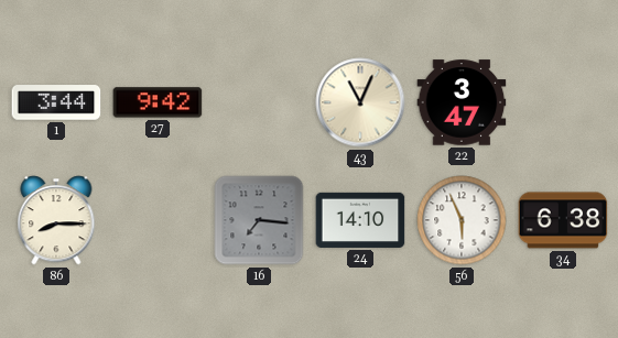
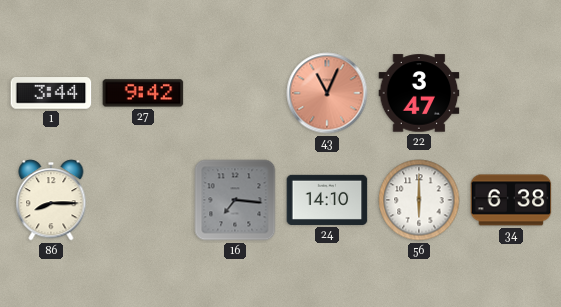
43 dial: cream -> salmon (327, 93)
56: 5:56 -> 6:00 (419, 200)
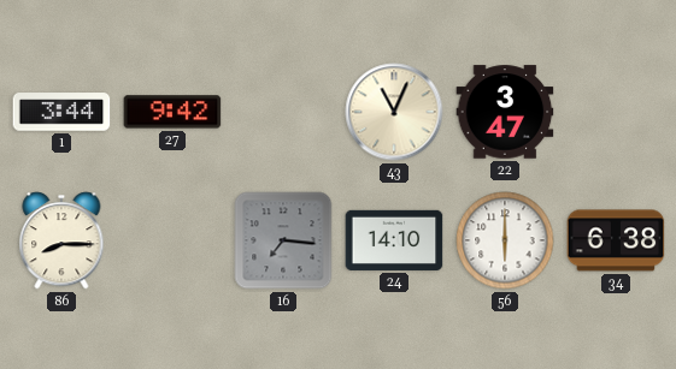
43 dial: salmon -> cream (394, 112)
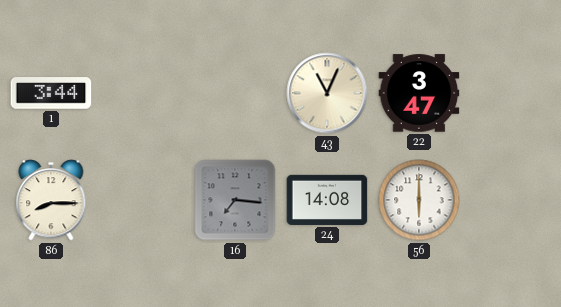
27: 9:42 -> none (172, 112)
24: 14:10 -> 14:08 (327, 200)
34: 6:38 -> none (616, 240)
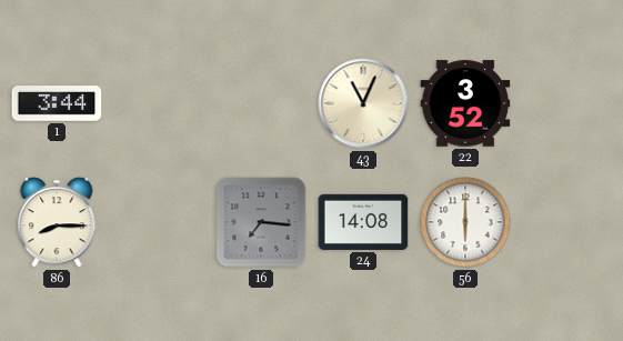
22: 3:47 -> 3:52 (465, 103)
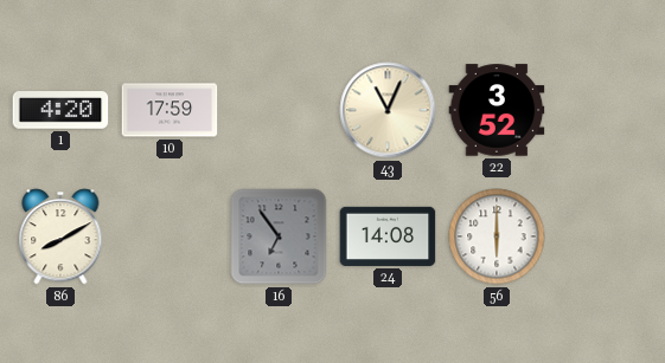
1: 3:44 -> 4:20 (60, 110)
10: none -> 17:59 (170, 110)
86: 8:15 -> 8:10 (60, 236)
16: 7:16 -> 6:54 (279, 236)
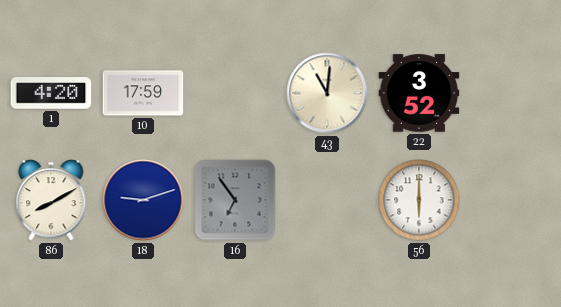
43: 11:04 -> 11:01 (327, 93)
18: none -> 9:12 (143, 200)
24: 14:08 -> none (388, 236)
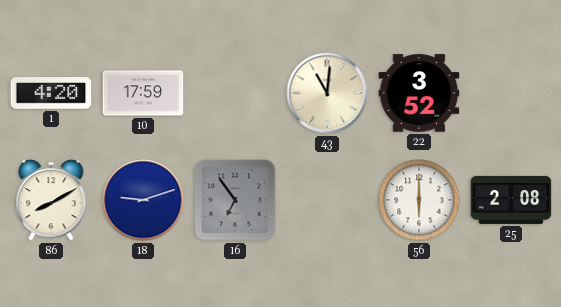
25: none -> 2:08 (511, 200)
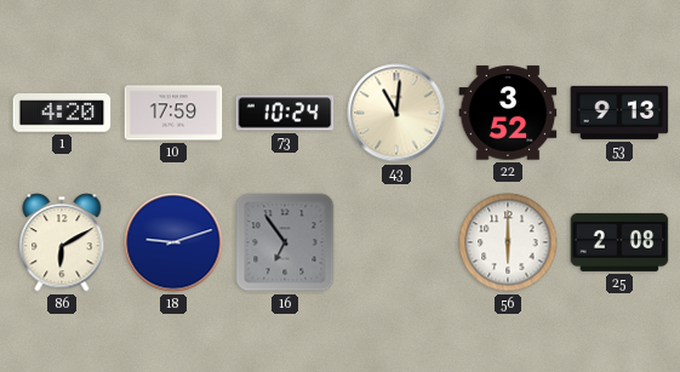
73: none -> 10:24 (285, 113)
53: none -> 9:13 (619, 113)
86: 8:10 -> 6:10 (62, 242)
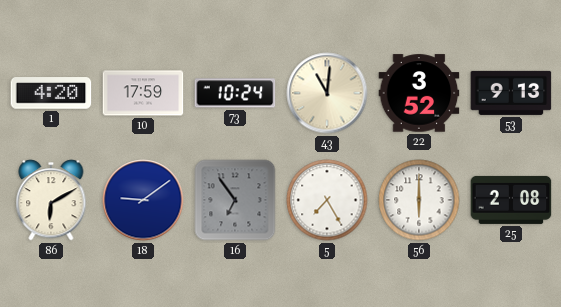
18: 9:12 -> 9:09 (143, 200)
5: none -> 7:25 (327, 200)
